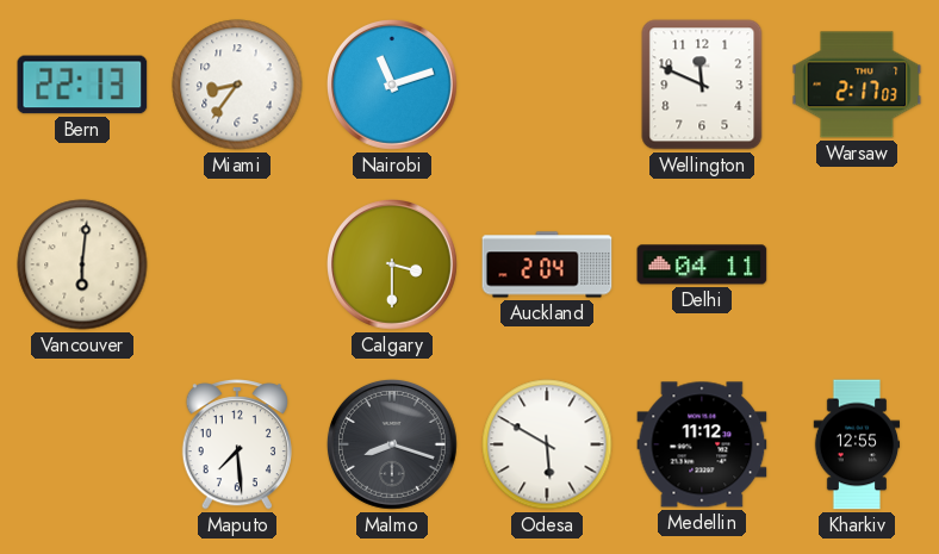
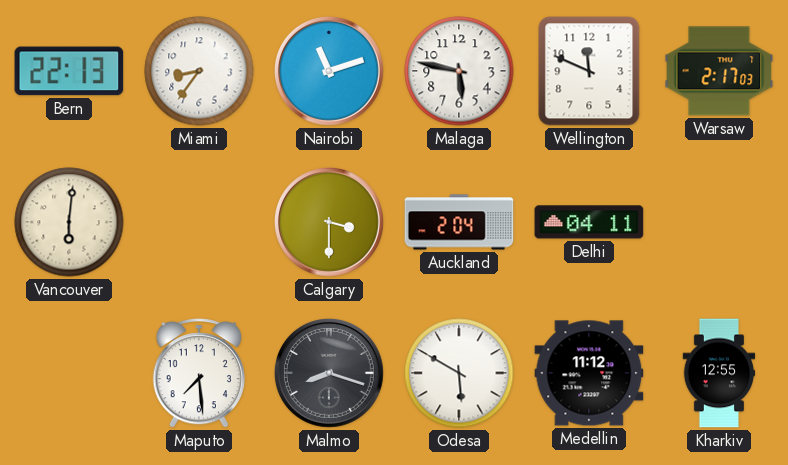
Malaga: none -> 5:47 (459, 71)
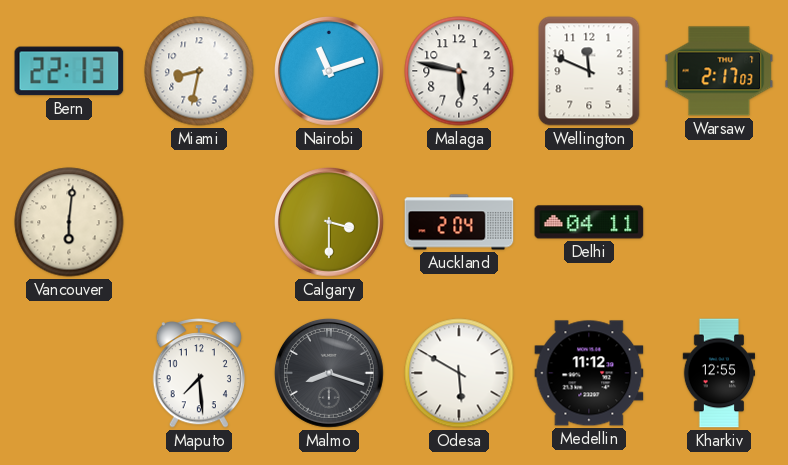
Miami: 8:36 -> 8:32 (199, 71)
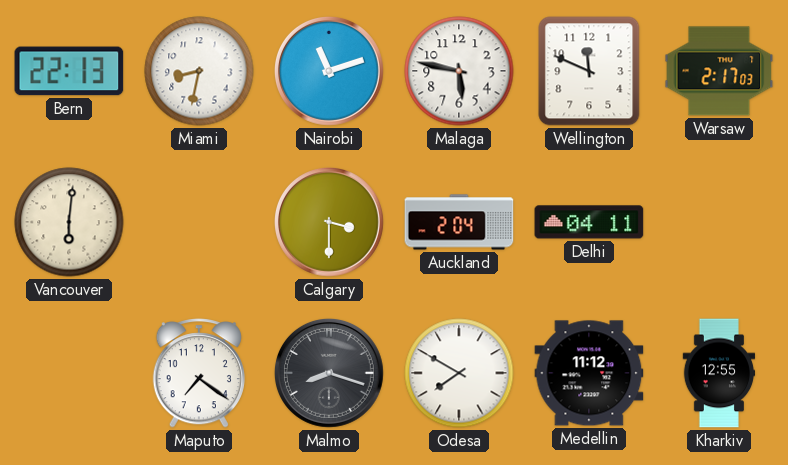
Maputo: 7:29 -> 7:21 (199, 373)
Odesa: 5:50 -> 7:50 (459, 373)
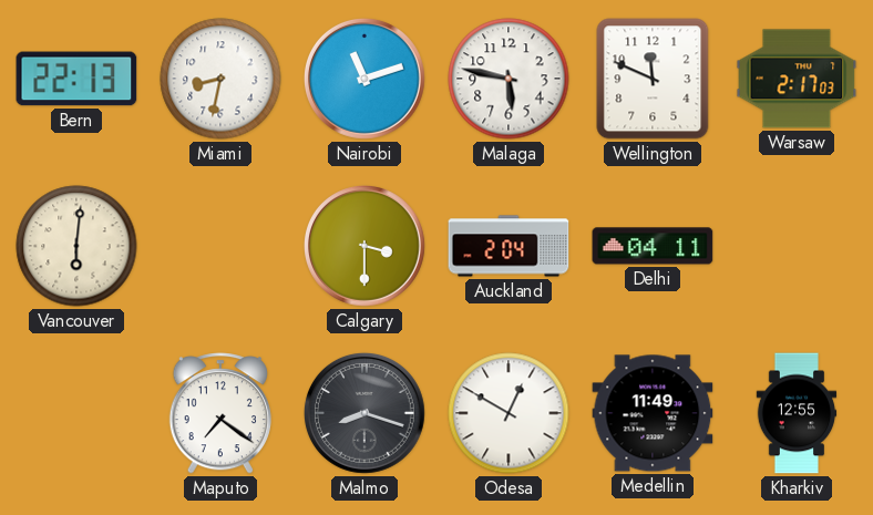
Odesa: 7:50 -> 12:50 (509, 413)
Medellin: 11:12 -> 11:49 (653, 413)
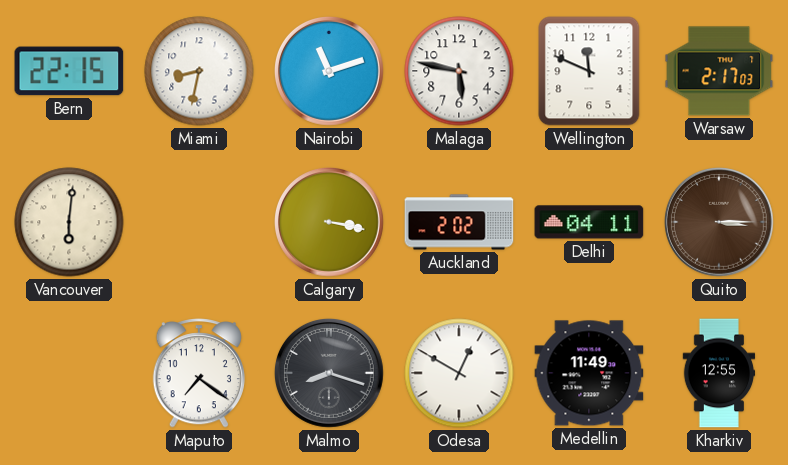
Bern: 22:13 -> 22:15 (69, 71)
Calgary: 3:30 -> 3:17 (329, 222)
Auckland: 2:04 -> 2:02 (459, 222)
Quito: none -> 3:15 (719, 222)
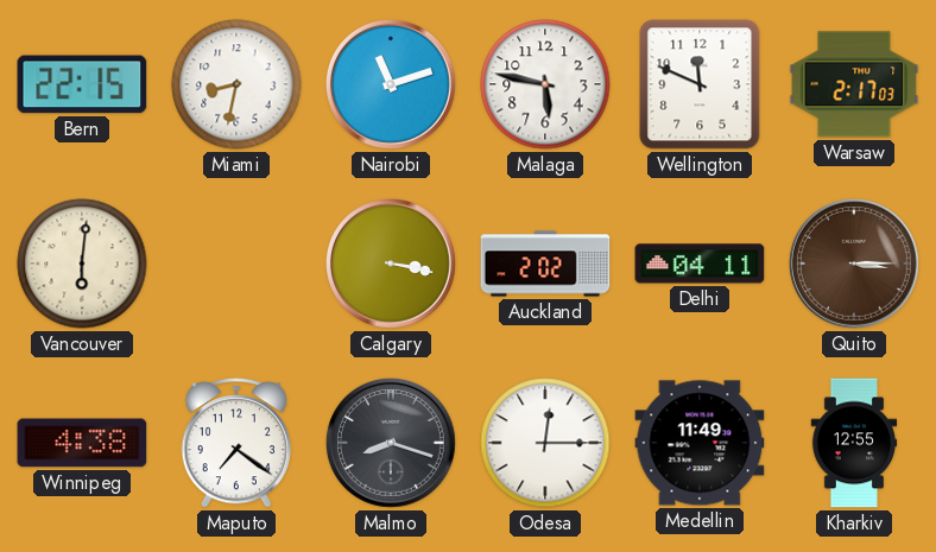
Winnipeg: none -> 4:38 (82, 443)
Odesa: 12:50 -> 12:15 (545, 443)
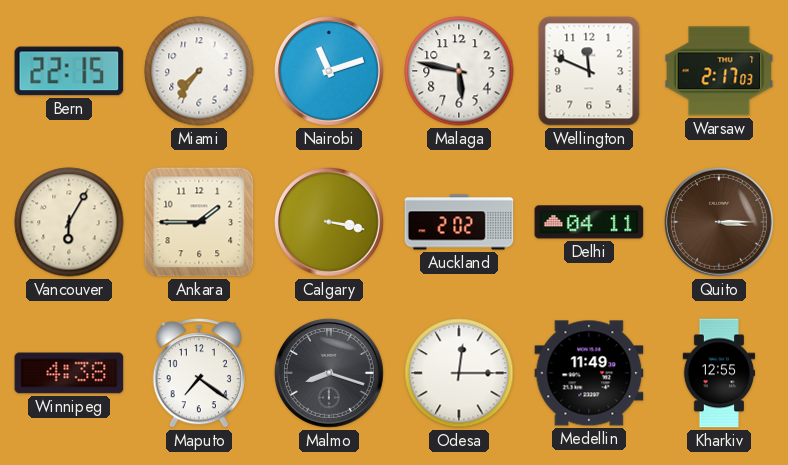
Miami: 8:32 -> 7:36 (199, 71)
Vancouver: 6:01 -> 6:05 (69, 222)
Ankara: none -> 1:45 (199, 222)
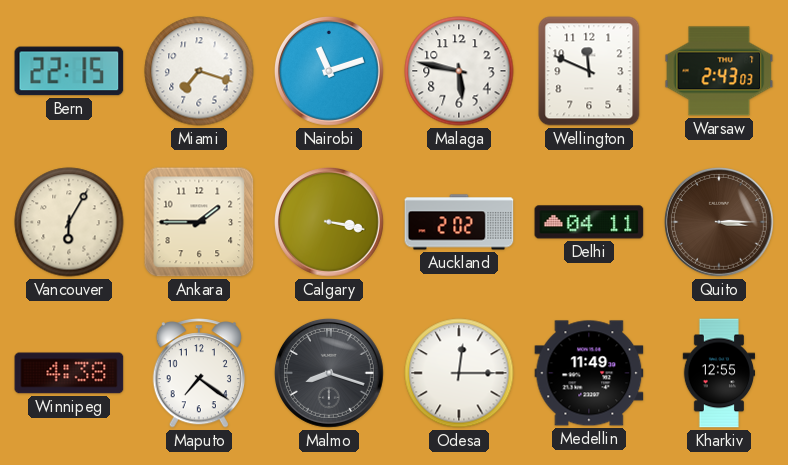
Miami: 7:36 -> 7:18 (199, 71)
Warsaw: 2:17 -> 2:43 (719, 71)
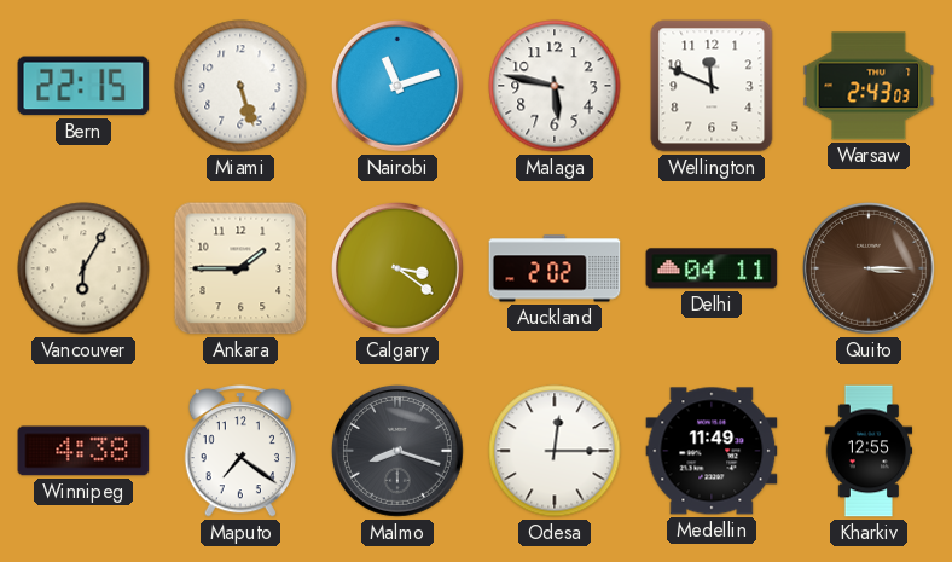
Miami: 7:18 -> 5:27 (240, 86)
Calgary: 3:17 -> 3:21 (397, 268)
